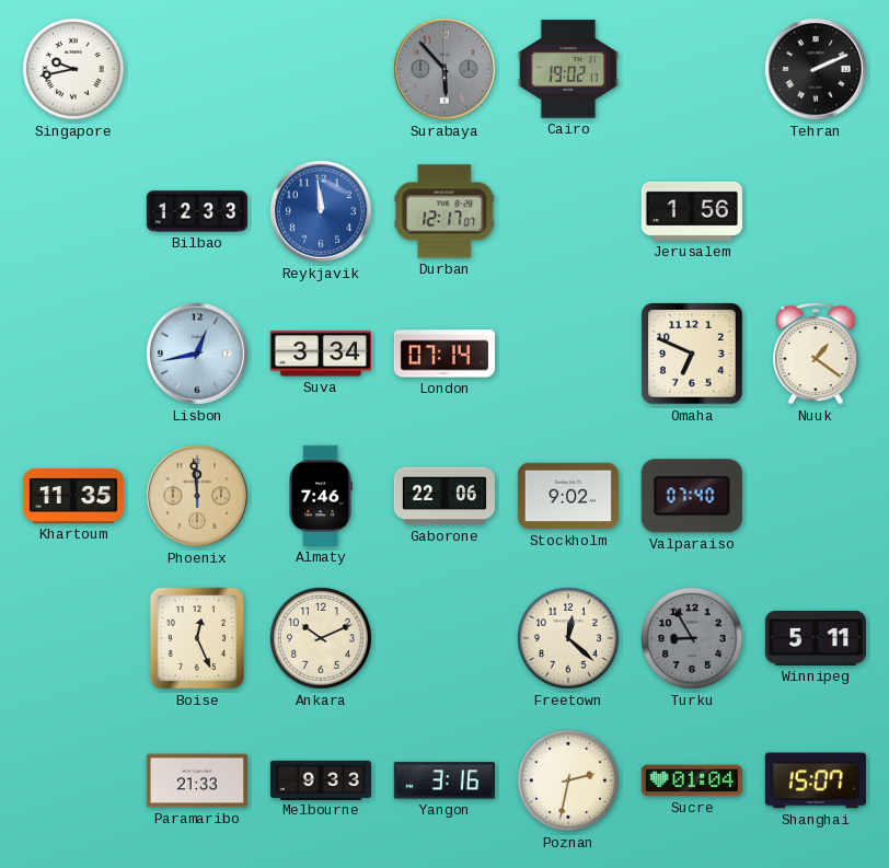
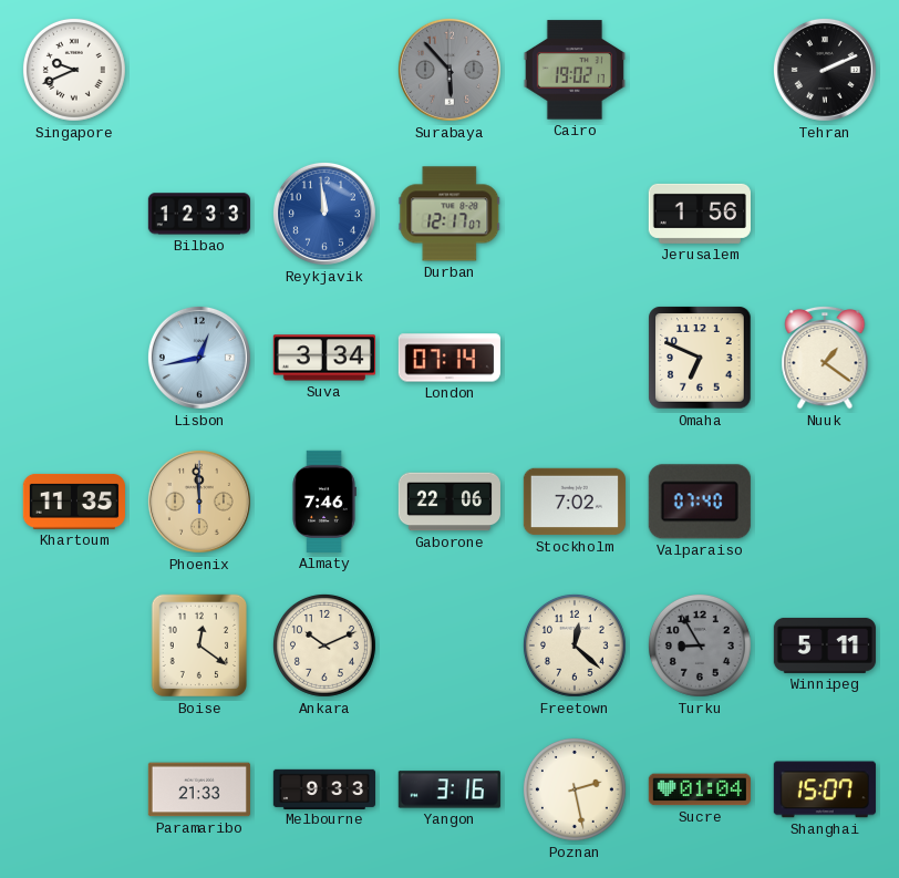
Singapore: 9:43 -> 9:41 (74, 70)
Stockholm: 9:02 -> 7:02 (575, 502)
Boise: 12:26 -> 12:21 (199, 645)
Poznan: 2:32 -> 2:28 (575, 789)
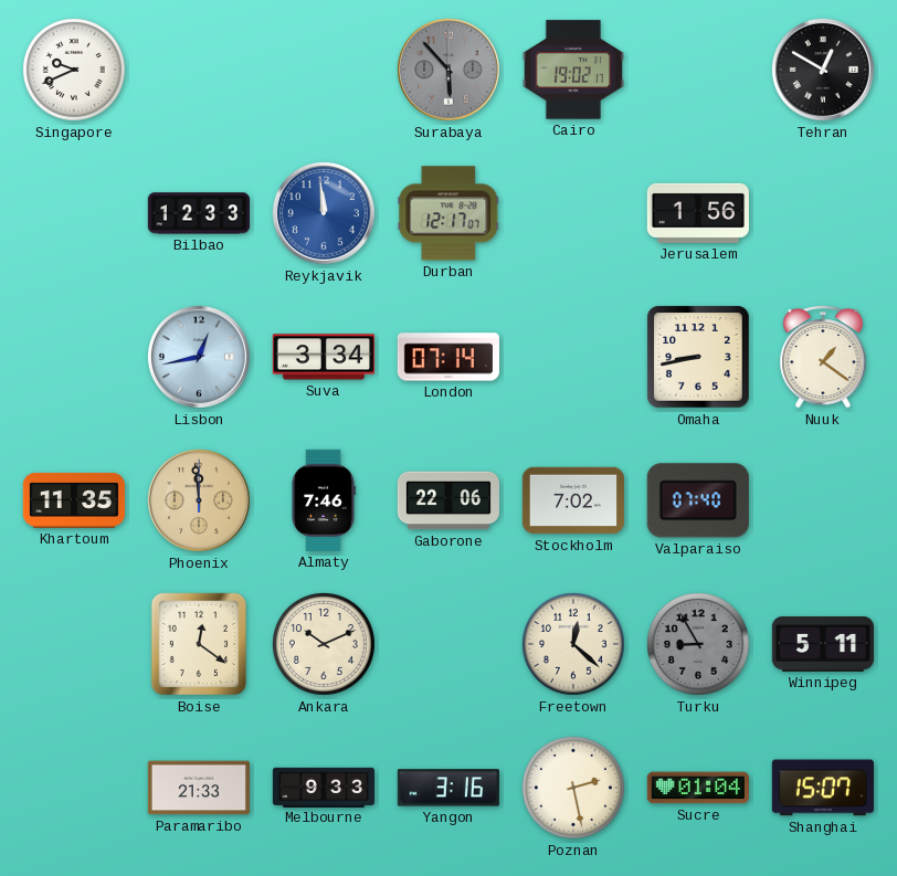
Tehran: 2:11 -> 12:50 (823, 70)
Omaha: 6:49 -> 8:43 (698, 357)
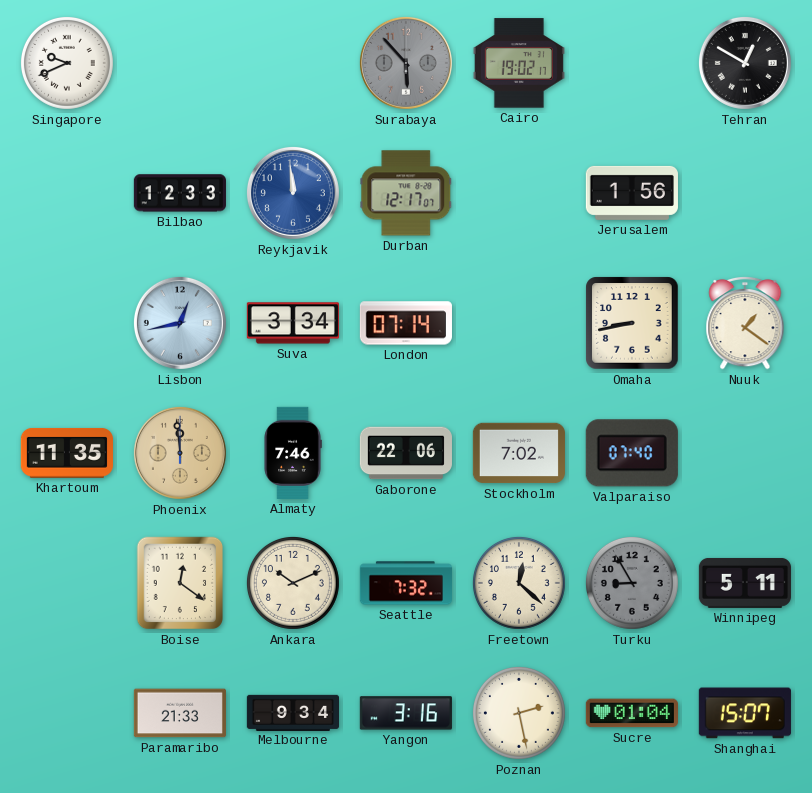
Seattle: none -> 7:32 (405, 583)
Melbourne: 9:33 -> 9:34 (292, 712)
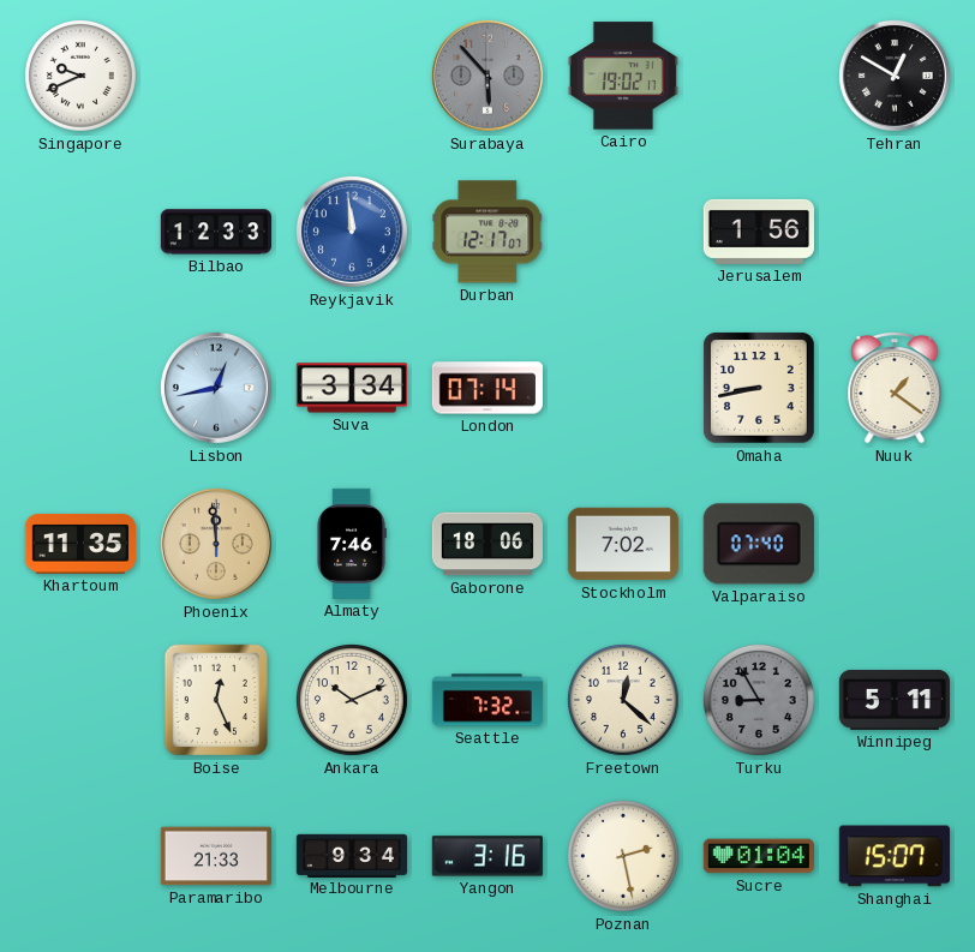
Gaborone: 22:06 -> 18:06 (487, 544)
Boise: 12:21 -> 12:26 (216, 700)
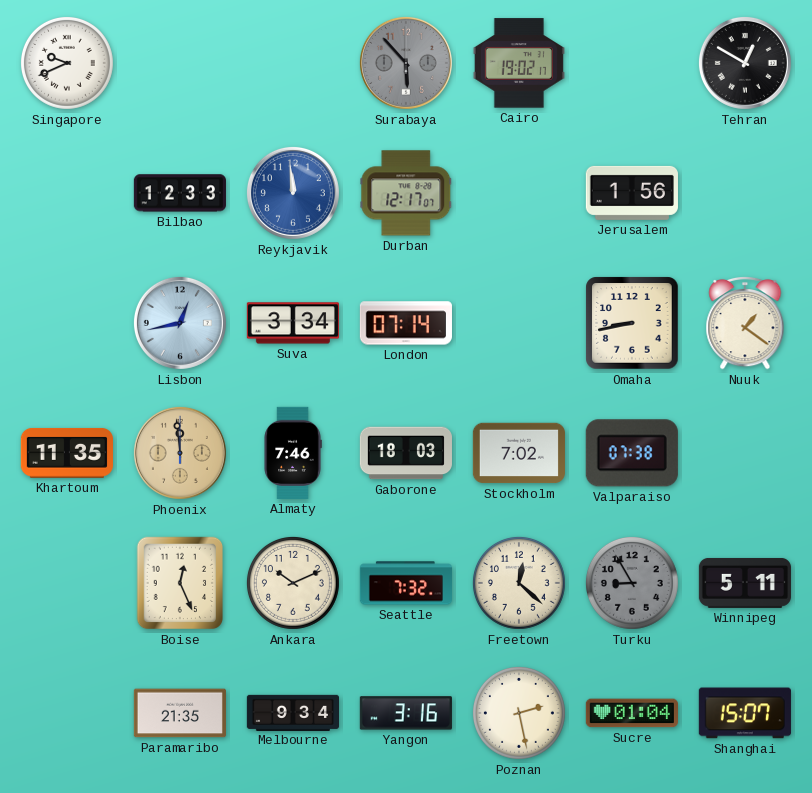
Gaborone: 18:06 -> 18:03 (406, 453)
Valparaiso: 07:40 -> 07:38 (632, 453)
Paramaribo: 21:33 -> 21:35 (180, 713)
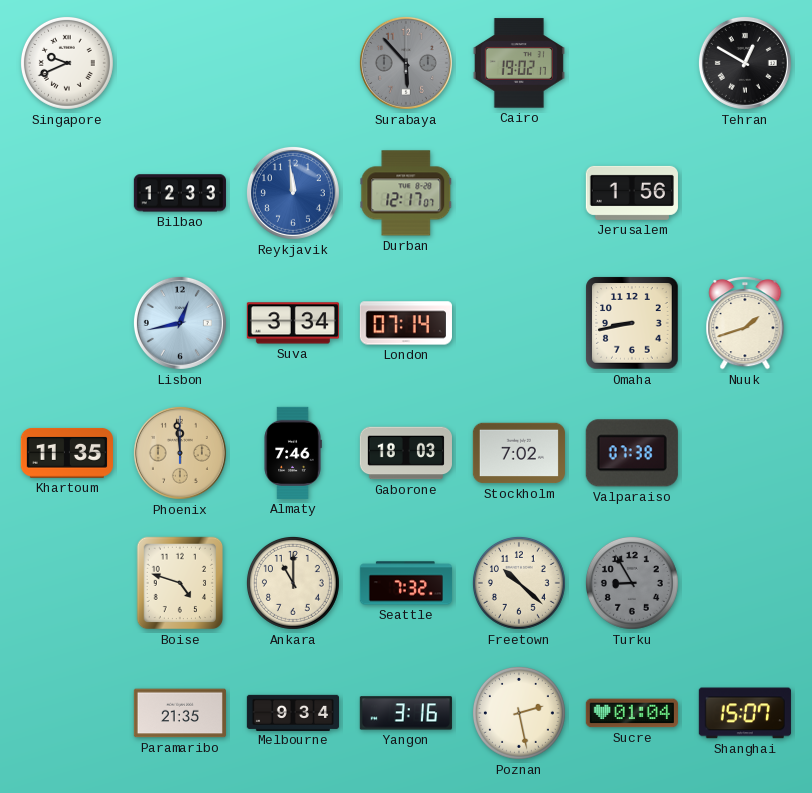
Nuuk: 1:21 -> 1:42 (745, 323)
Boise: 12:26 -> 4:48 (180, 583)
Ankara: 10:11 -> 11:00 (293, 583)
Freetown: 12:22 -> 10:22 (519, 583)
Winnipeg: 5:11 -> none (745, 583)
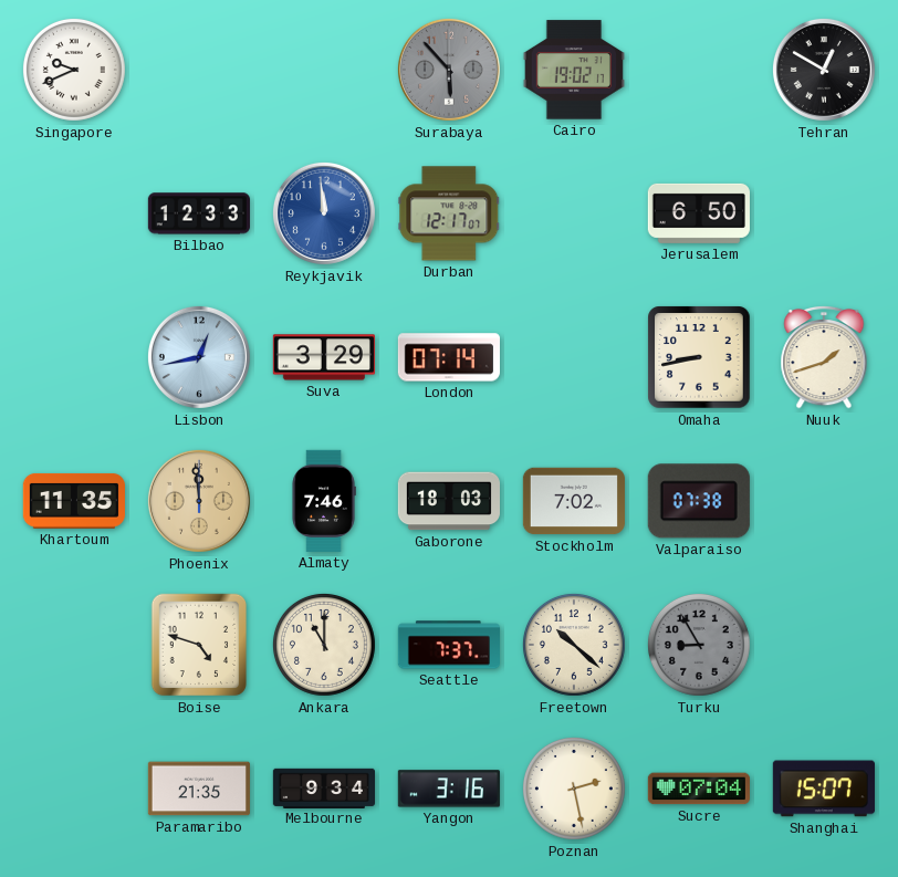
Jerusalem: 1:56 -> 6:50 (699, 213)
Suva: 3:34 -> 3:29 (324, 357)
Seattle: 7:32 -> 7:37 (448, 645)
Sucre: 01:04 -> 07:04 (699, 789)
